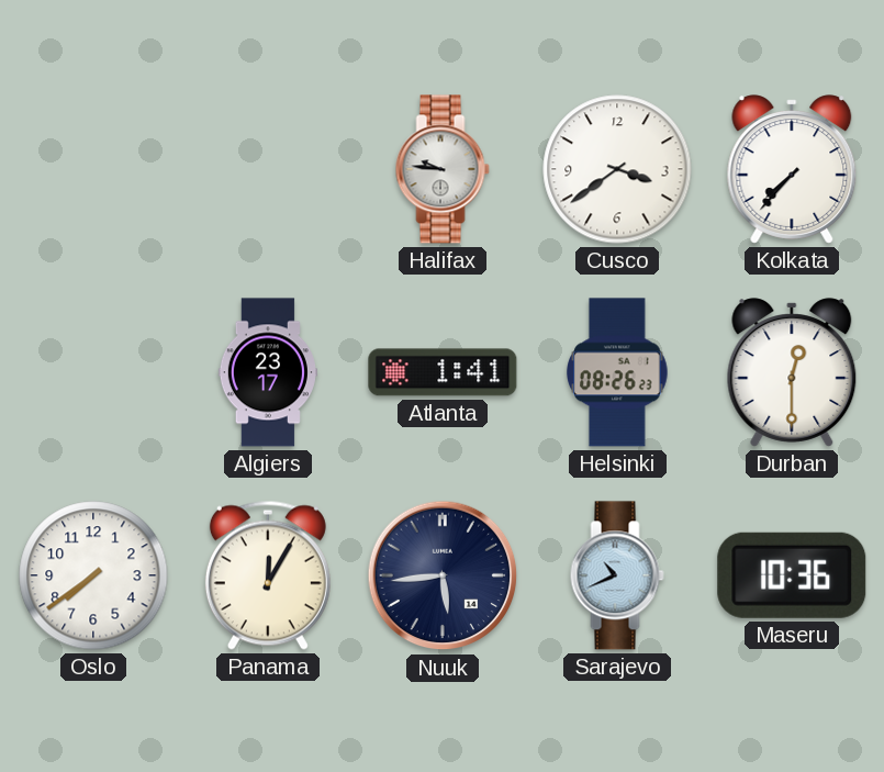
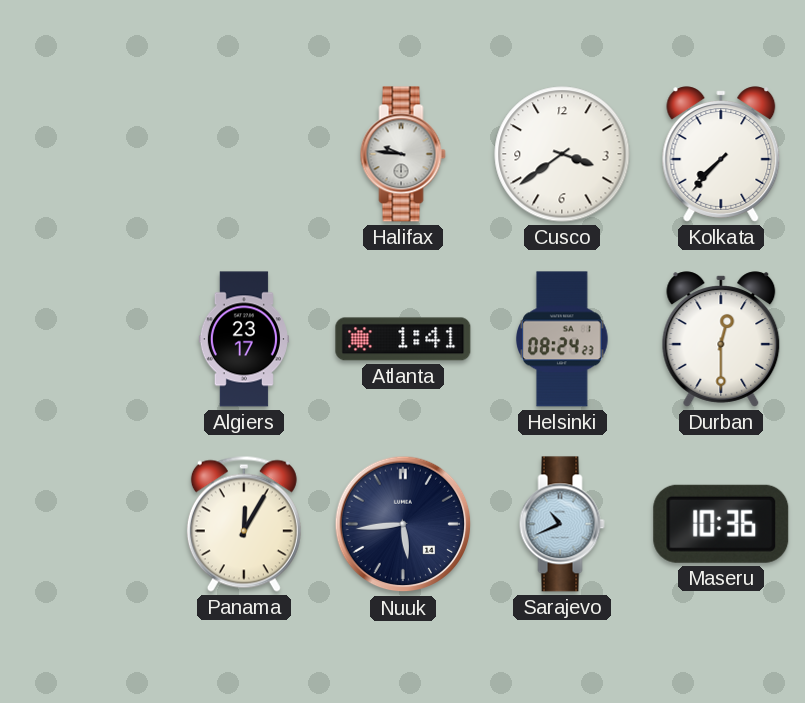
Helsinki: 08:26 -> 08:24 (563, 339)
Oslo: 7:39 -> none (93, 575)
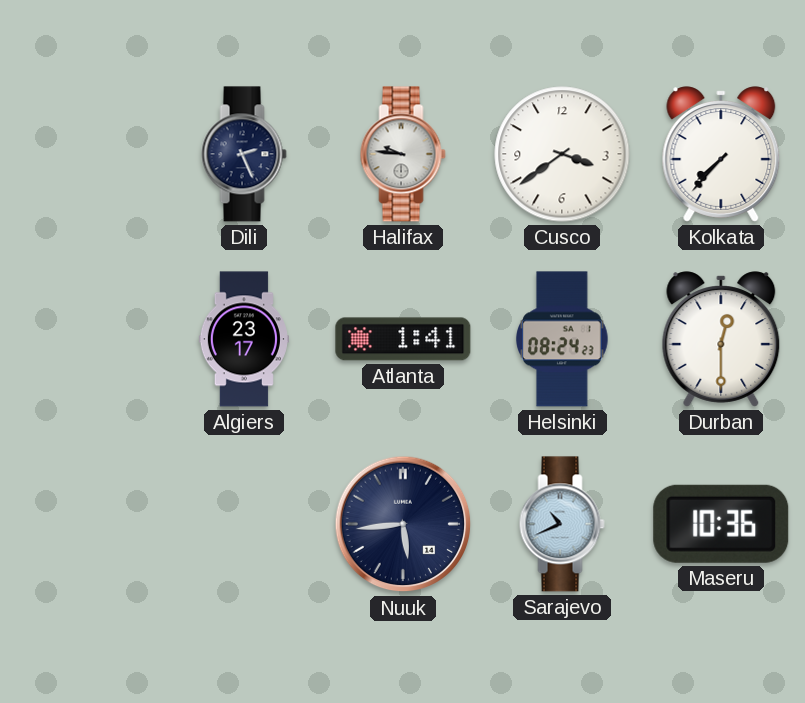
Dili: none -> 2:26 (244, 154)
Panama: 12:05 -> none (244, 524)
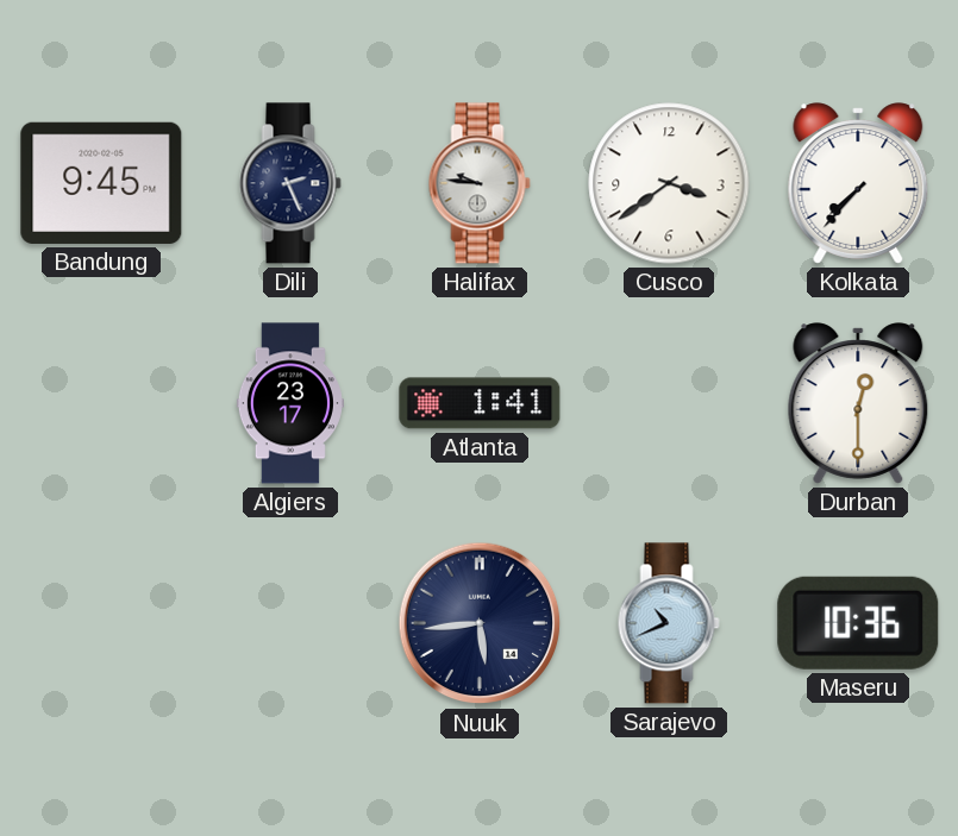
Bandung: none -> 9:45 (101, 183)
Helsinki: 08:24 -> none (563, 339)
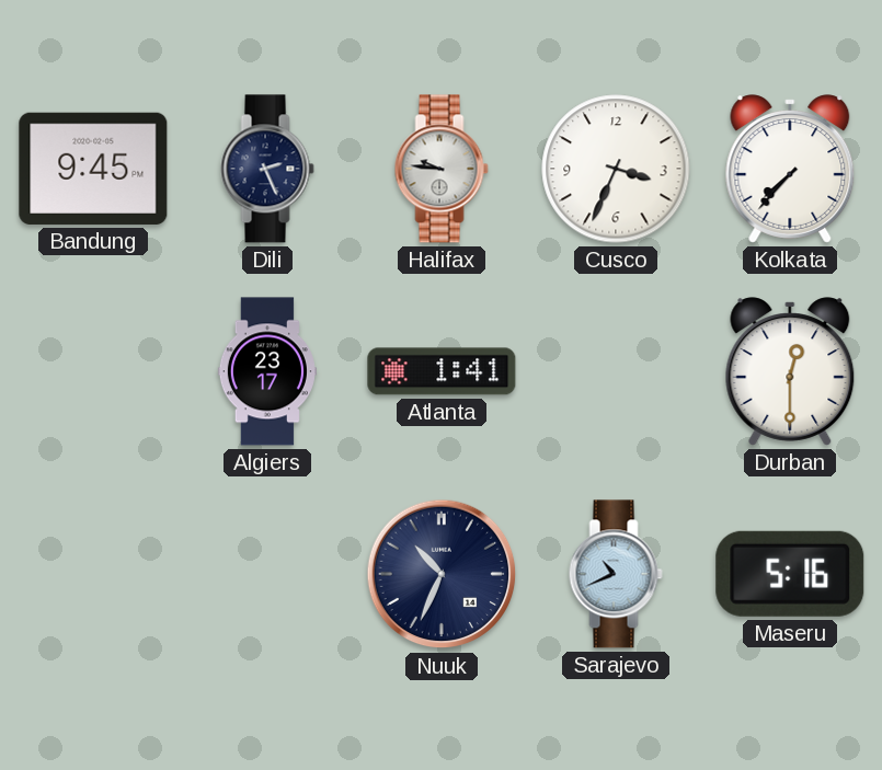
Cusco: 3:39 -> 3:34 (616, 169)
Nuuk: 5:44 -> 10:34 (442, 574)
Maseru: 10:36 -> 5:16 (790, 574)
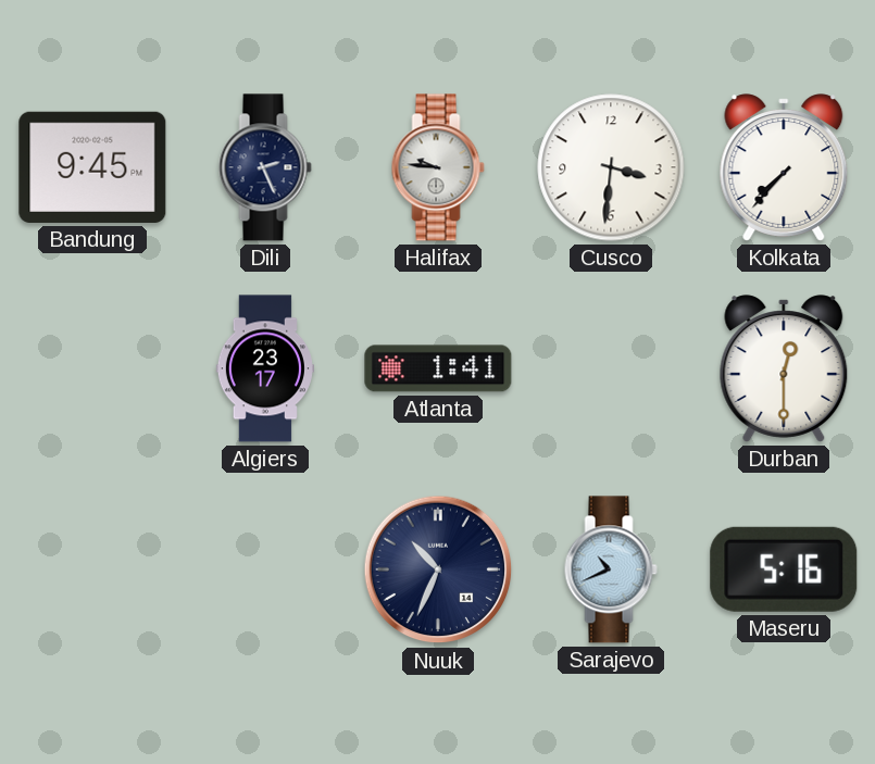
Cusco: 3:34 -> 3:31 (611, 167)
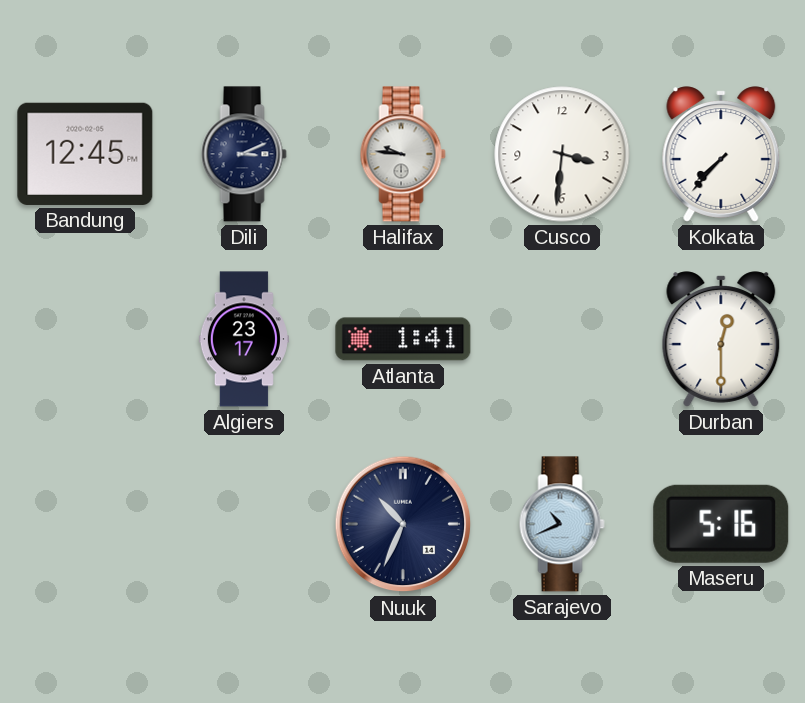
Bandung: 9:45 -> 12:45 (85, 154)
Dili: 2:26 -> 3:11 (244, 154)
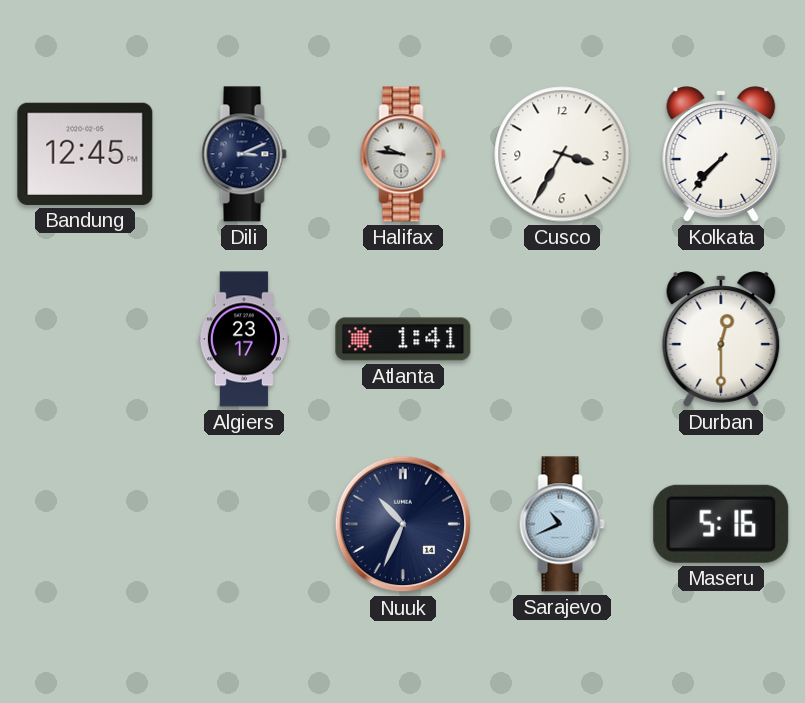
Cusco: 3:31 -> 3:35 (562, 154)
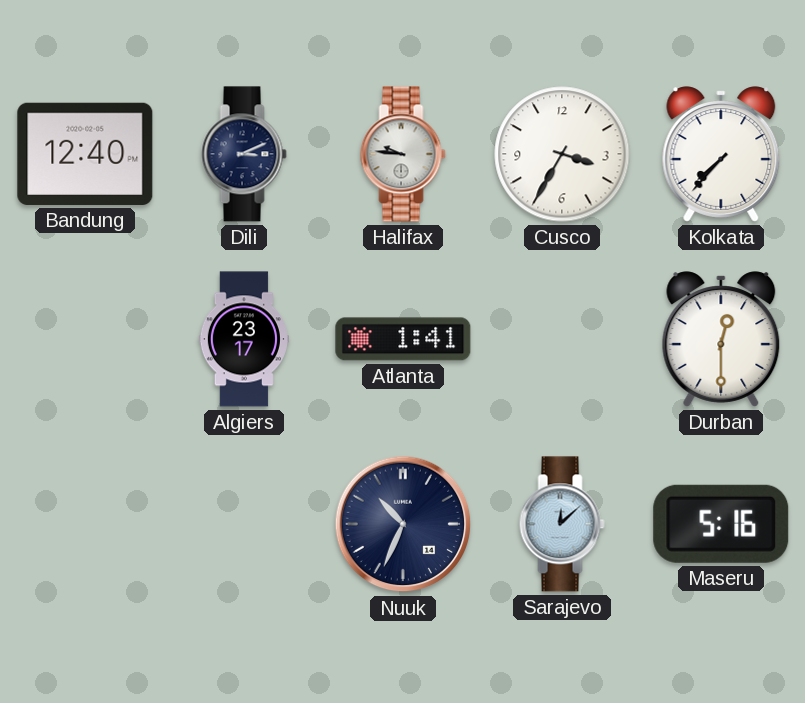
Bandung: 12:45 -> 12:40 (85, 154)
Sarajevo: 10:41 -> 12:08 (562, 524)
